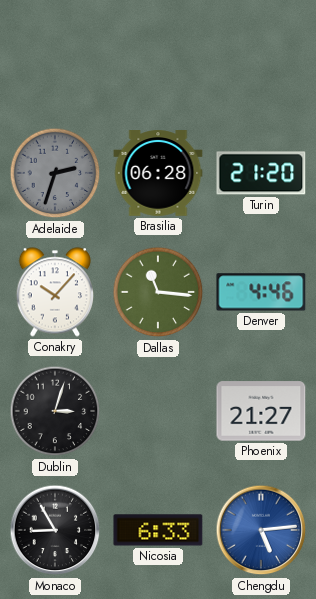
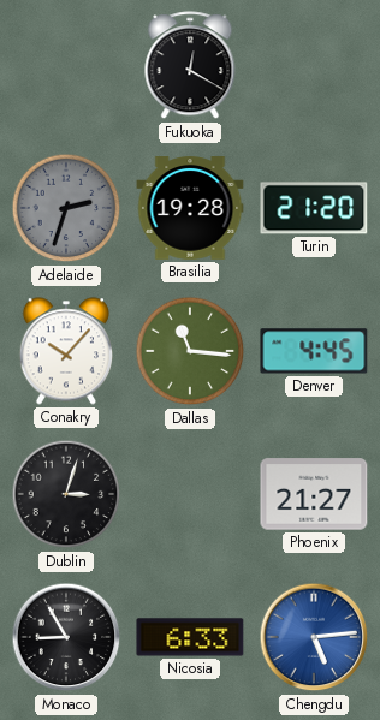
Fukuoka: none -> 12:20 (190, 66)
Brasilia: 06:28 -> 19:28 (190, 208)
Denver: 4:46 -> 4:45 (314, 351)
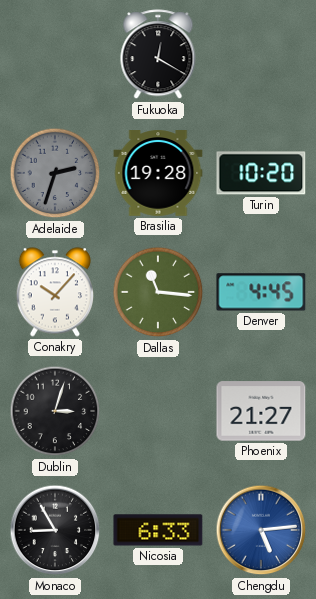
Turin: 21:20 -> 10:20 (261, 173)
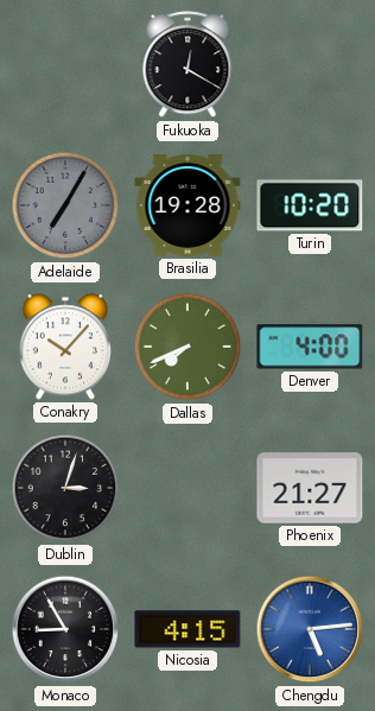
Adelaide: 2:33 -> 7:05 (65, 205)
Dallas: 11:16 -> 7:41 (188, 347)
Denver: 4:45 -> 4:00 (310, 347)
Nicosia: 6:33 -> 4:15 (188, 629)
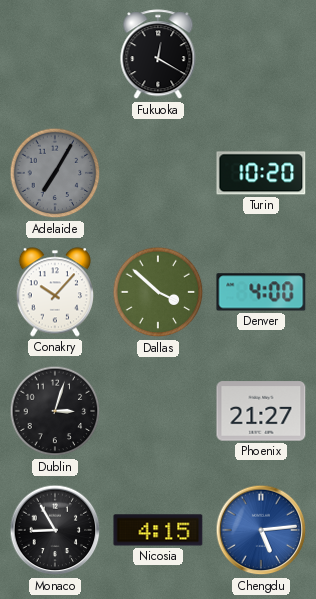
Brasilia: 19:28 -> none (188, 205)
Dallas: 7:41 -> 3:52 (158, 292)
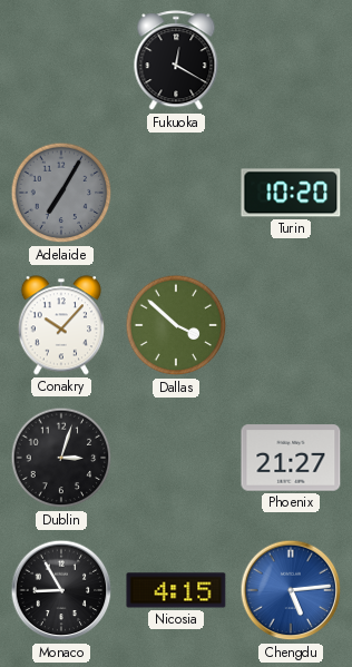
Denver: 4:00 -> none (261, 292)
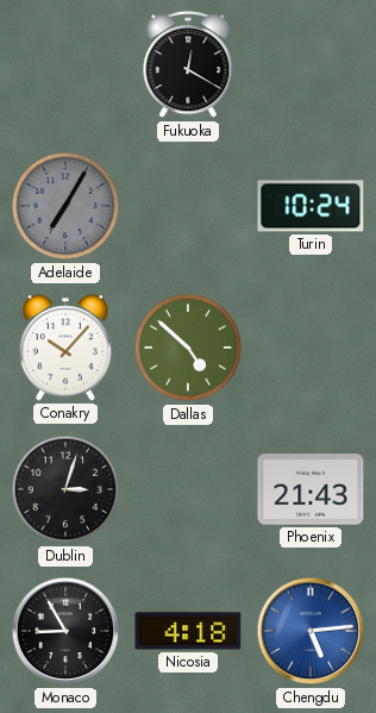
Turin: 10:20 -> 10:24 (311, 206)
Dallas: 3:52 -> 4:52 (188, 348)
Phoenix: 21:27 -> 21:43 (311, 489)
Nicosia: 4:15 -> 4:18 (188, 631)
